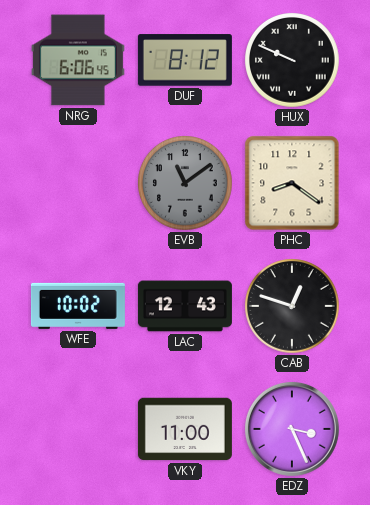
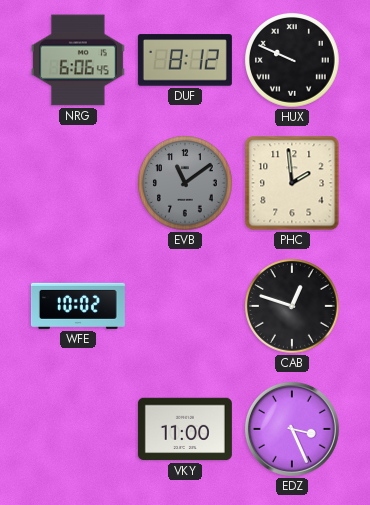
PHC: 8:21 -> 1:59 (292, 183)
LAC: 12:43 -> none (185, 306)
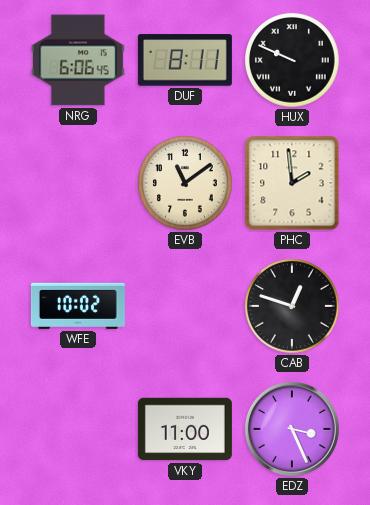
DUF: 8:12 -> 8:11 (185, 60)
EVB dial: grey -> cream (186, 184)
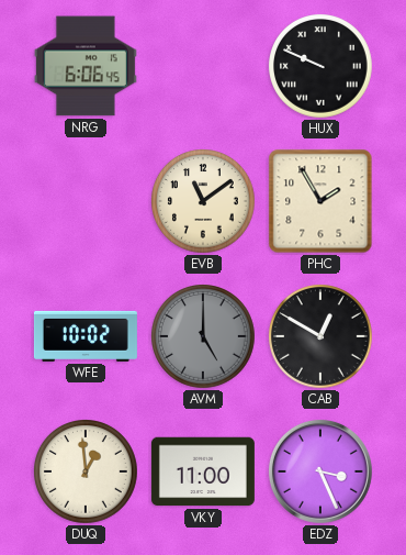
DUF: 8:11 -> none (185, 60)
PHC: 1:59 -> 1:55 (320, 201)
AVM: none -> 5:00 (204, 337)
CAB: 12:48 -> 12:50 (322, 337)
DUQ: none -> 12:59 (87, 473)
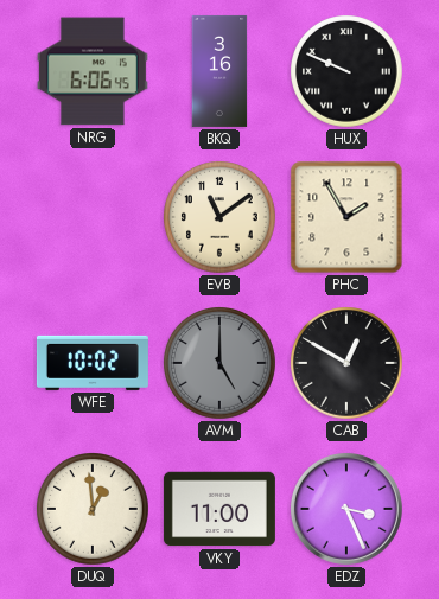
BKQ: none -> 3:16 (220, 71)
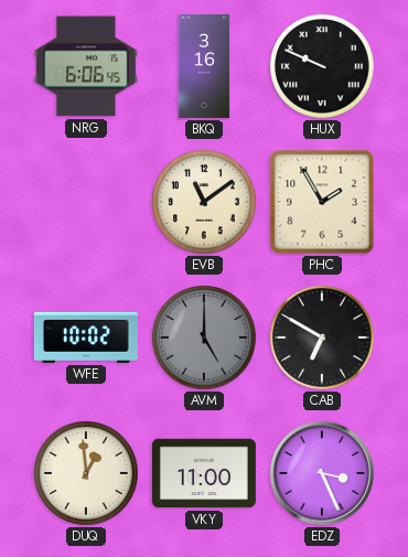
CAB: 12:50 -> 6:50 (323, 339)
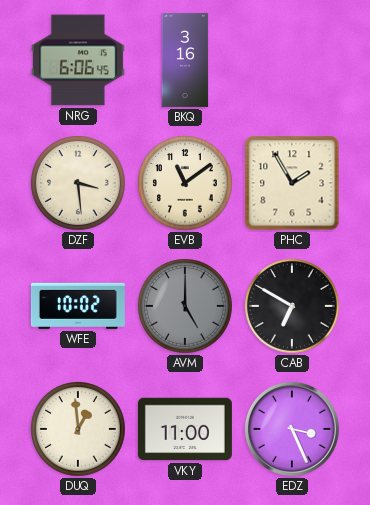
HUX: 9:49 -> none (323, 67)
DZF: none -> 3:29 (79, 184)
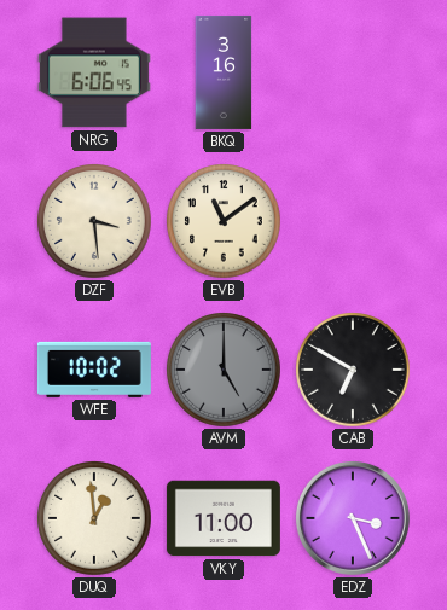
PHC: 1:55 -> none (292, 183)
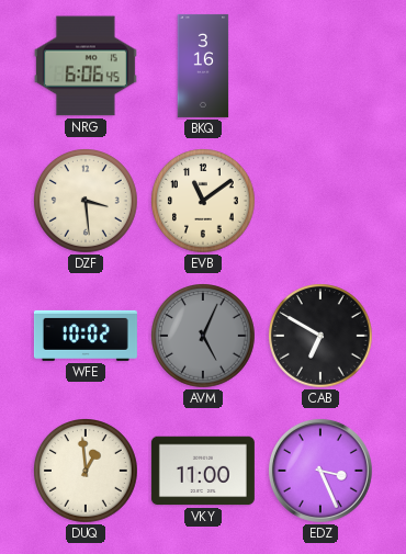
AVM: 5:00 -> 5:04 (204, 337)
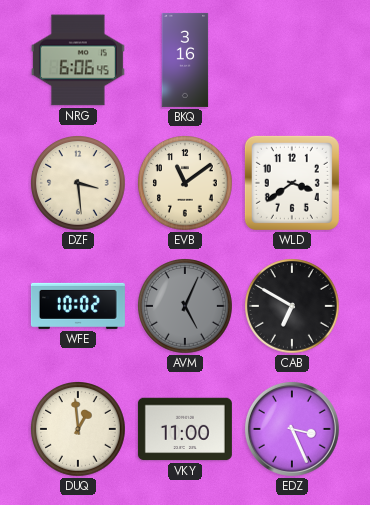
WLD: none -> 3:39 (292, 183)
